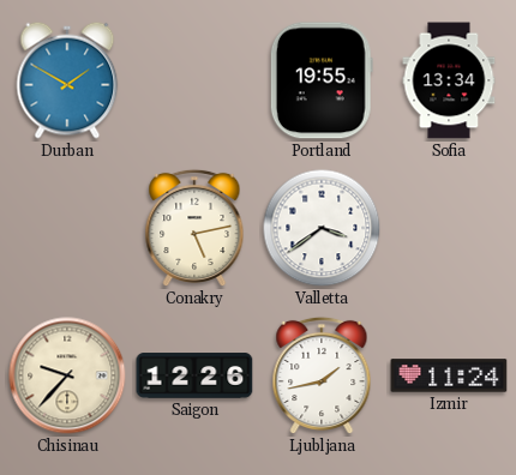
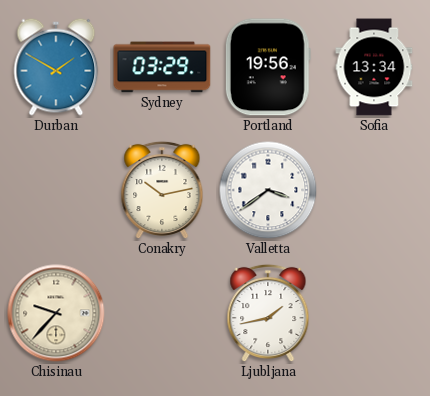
Sydney: none -> 03:29 (162, 67)
Portland: 19:55 -> 19:56 (268, 67)
Conakry: 5:13 -> 10:13 (162, 190)
Saigon: 12:26 -> none (194, 375)
Izmir: 11:24 -> none (449, 375)
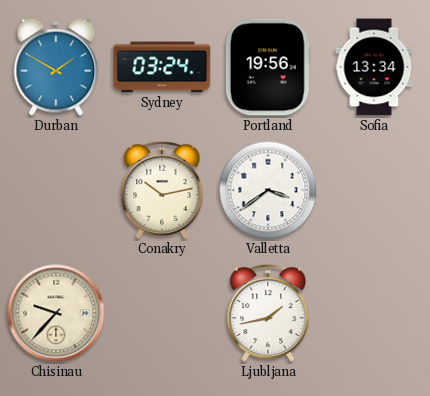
Sydney: 03:29 -> 03:24 (162, 67)
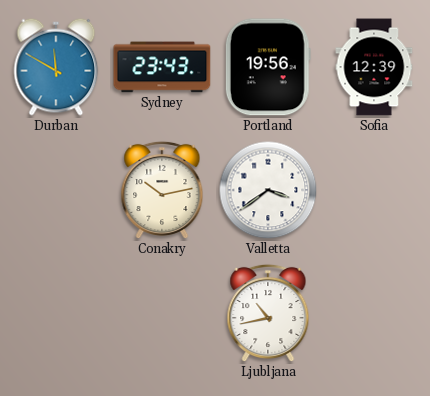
Durban: 1:50 -> 11:50 (56, 67)
Sydney: 03:24 -> 23:43 (162, 67)
Sofia: 13:34 -> 12:39 (374, 67)
Chisinau: 9:37 -> none (56, 313)
Ljubljana: 1:43 -> 10:43 (268, 313)
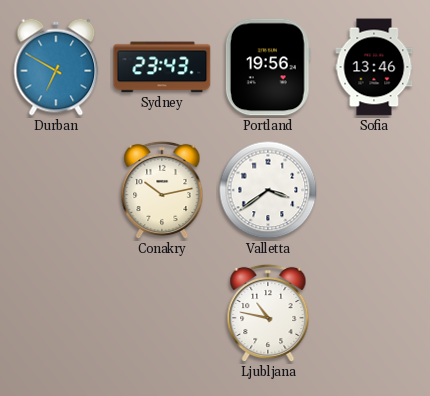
Durban: 11:50 -> 6:50 (56, 67)
Sofia: 12:39 -> 13:46 (374, 67)
Ljubljana: 10:43 -> 10:47 (268, 313)
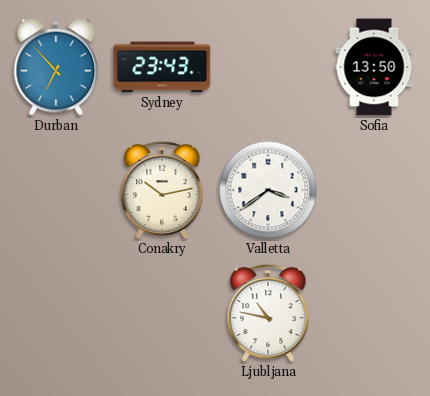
Durban: 6:50 -> 6:53 (56, 67)
Portland: 19:56 -> none (268, 67)
Sofia: 13:46 -> 13:50 (374, 67)
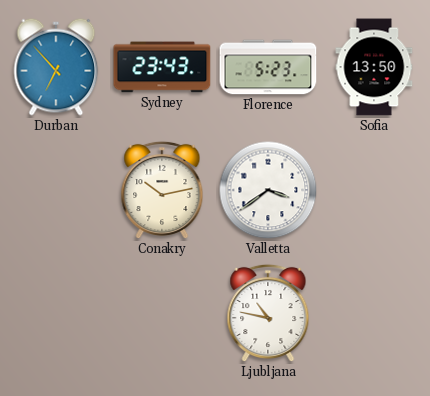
Florence: none -> 5:23 (268, 67)
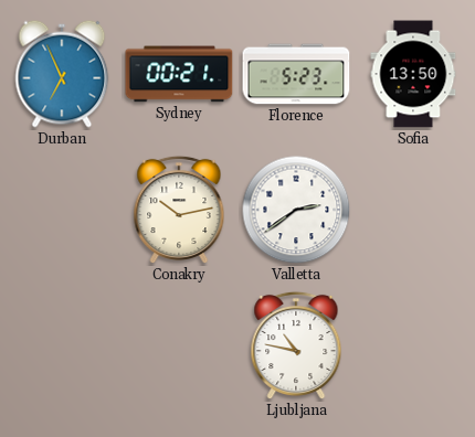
Durban: 6:53 -> 6:56 (62, 74)
Sydney: 23:43 -> 00:21 (179, 74)
Valletta: 3:39 -> 2:39 (296, 210)
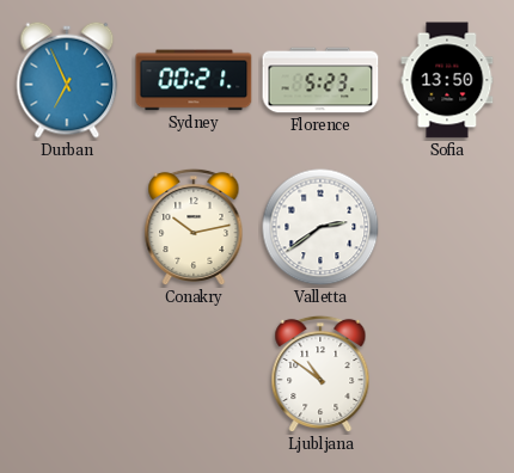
Ljubljana: 10:47 -> 10:51 (320, 374)
